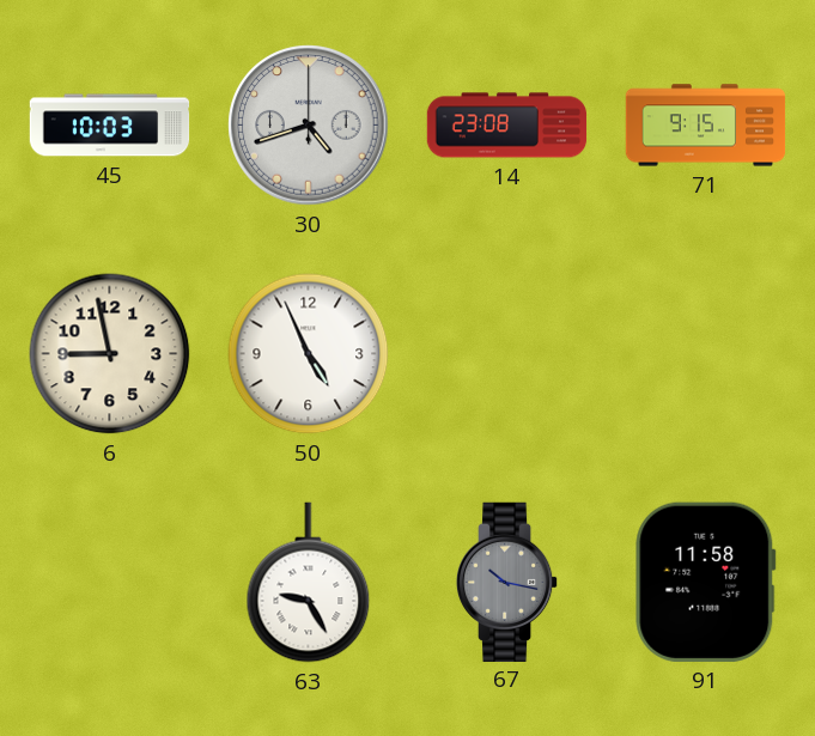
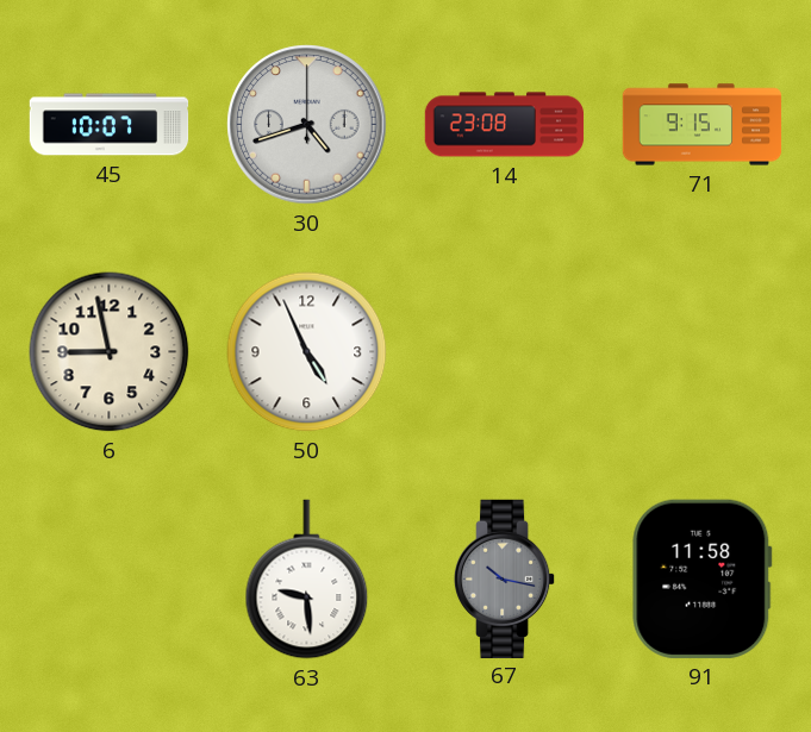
45: 10:03 -> 10:07 (110, 125)
63: 9:25 -> 9:29 (307, 580)
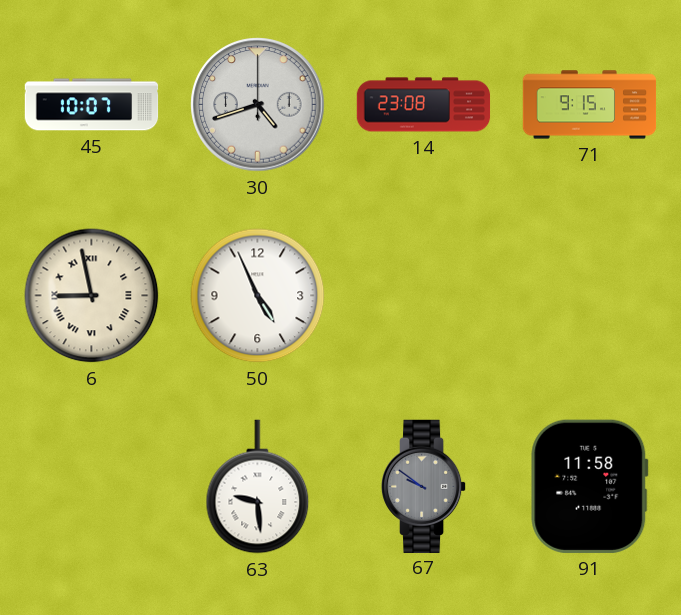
6 numerals: Arabic -> Roman (92, 296)
67: 10:17 -> 9:51 (424, 486)
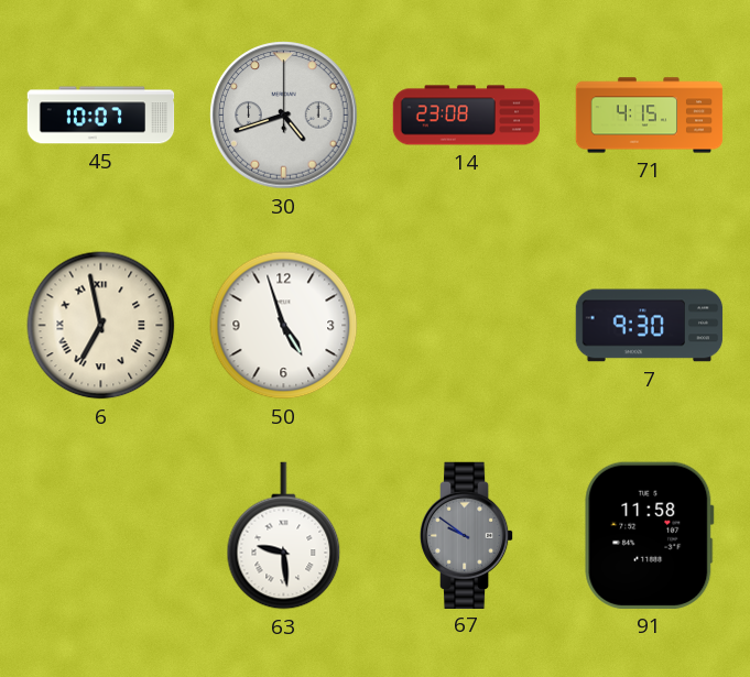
71: 9:15 -> 4:15 (650, 116)
6: 8:58 -> 6:58 (101, 326)
50: 4:56 -> 4:57 (284, 326)
7: none -> 9:30 (650, 326)
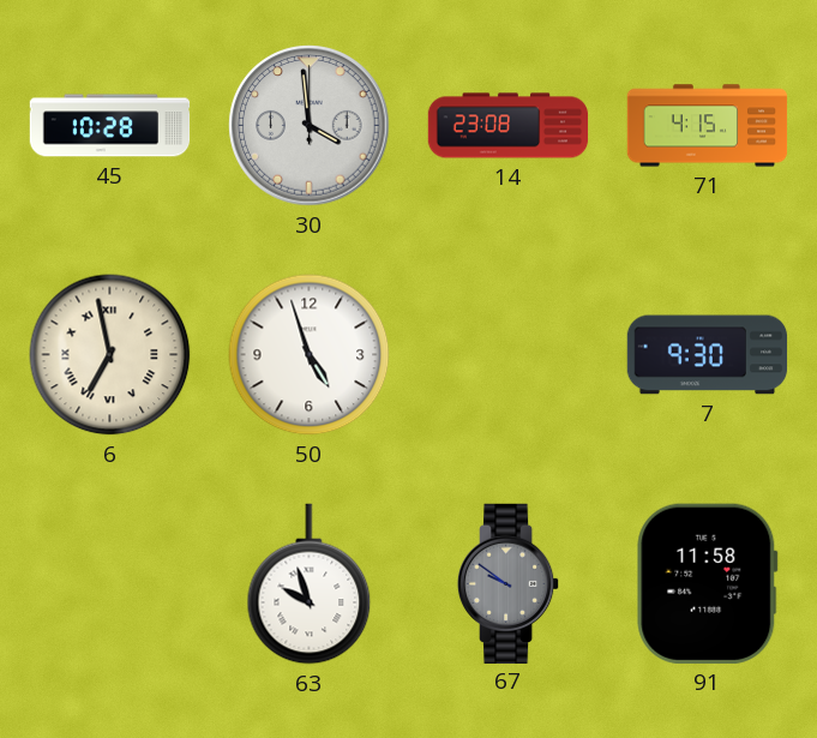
45: 10:07 -> 10:28 (110, 126)
30: 4:42 -> 3:59 (310, 126)
63: 9:29 -> 9:57 (310, 584)
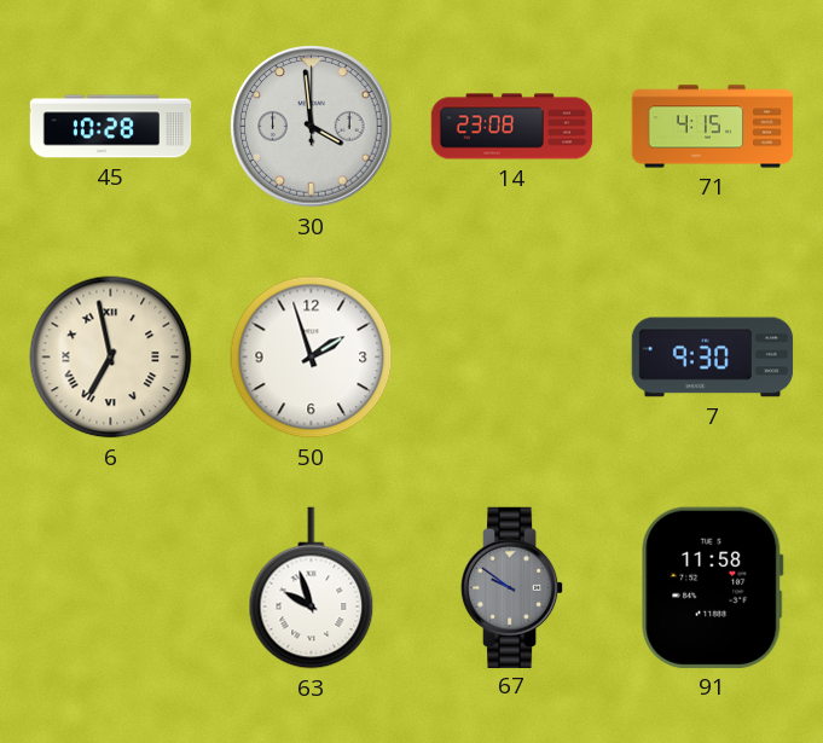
50: 4:57 -> 1:57 (312, 358)
